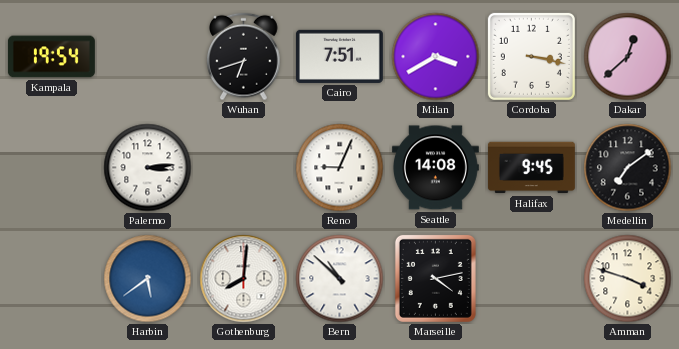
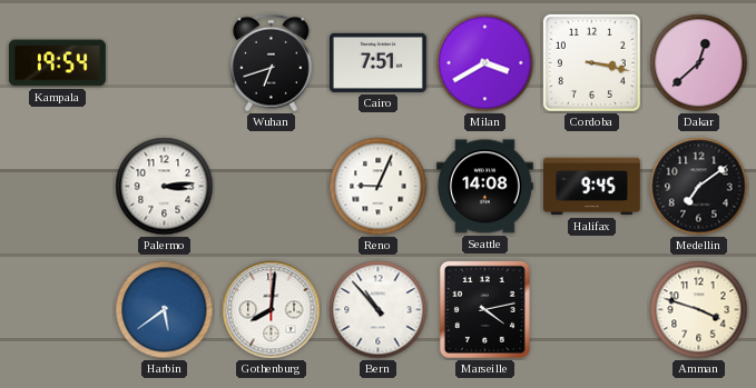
Bern: 10:52 -> 10:53 (379, 310)
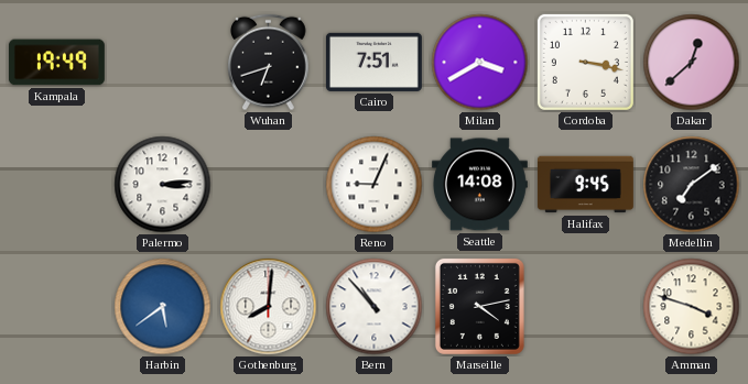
Kampala: 19:54 -> 19:49 (56, 63)
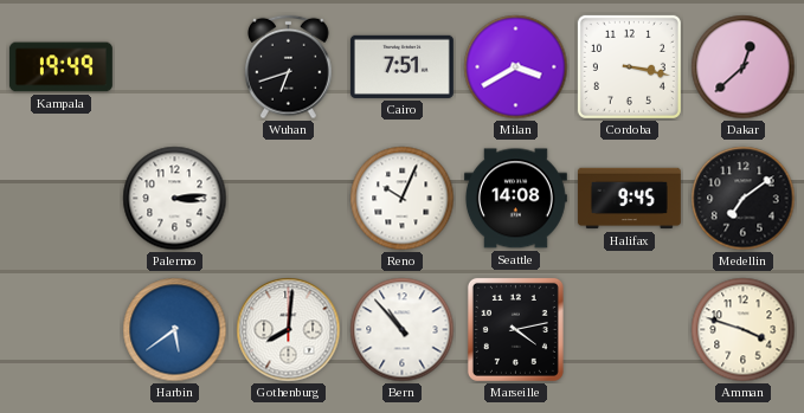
Reno: 9:04 -> 10:04 (403, 199)
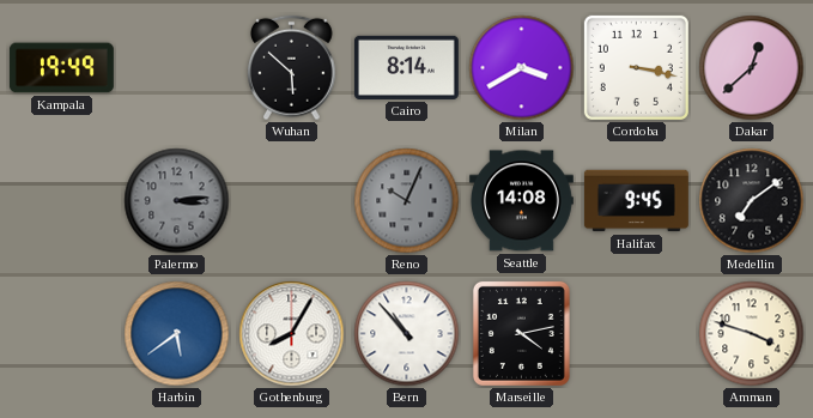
Wuhan: 6:42 -> 5:52 (292, 68)
Cairo: 7:51 -> 8:14 (406, 67)
Palermo dial: white -> grey (177, 201)
Reno dial: white -> grey (407, 201)
Gothenburg: 8:01 -> 8:05 (292, 334)
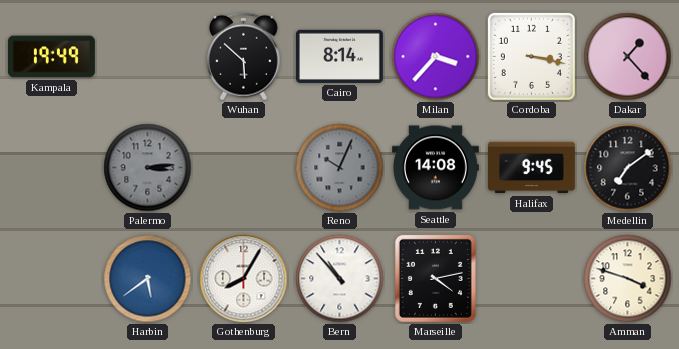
Milan: 3:40 -> 3:37 (436, 57)
Dakar: 12:38 -> 1:23 (628, 57)
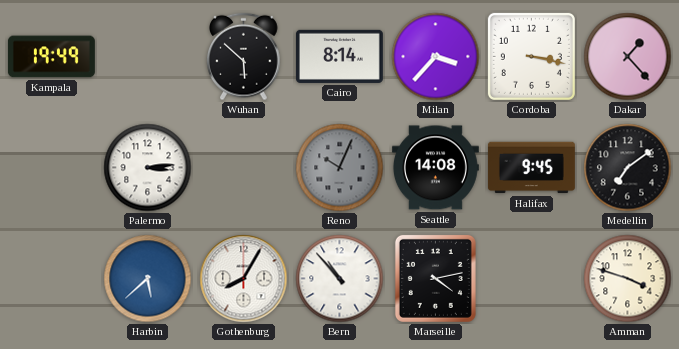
Palermo dial: grey -> white (148, 168)
Harbin: 5:39 -> 5:38 (148, 279)
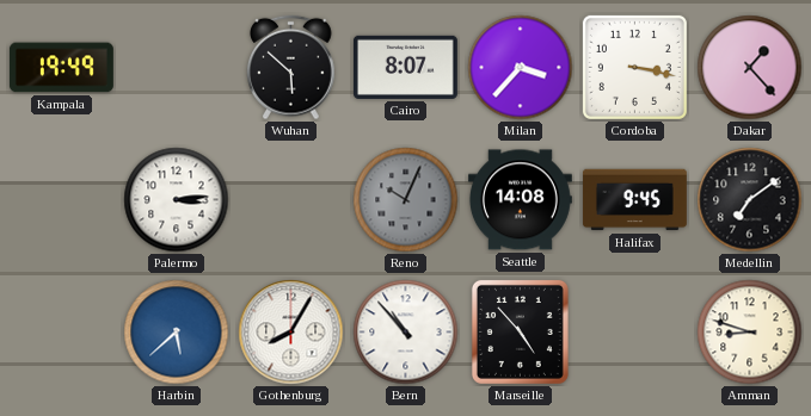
Cairo: 8:14 -> 8:07 (405, 67)
Marseille: 4:13 -> 4:53 (520, 331)
Amman: 3:48 -> 8:48 (750, 333)
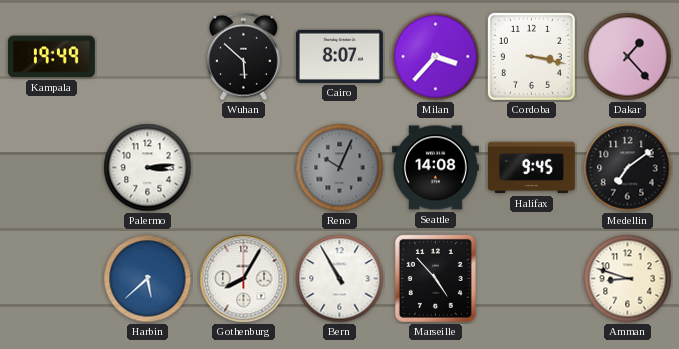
Bern: 10:53 -> 10:55 (340, 279)
